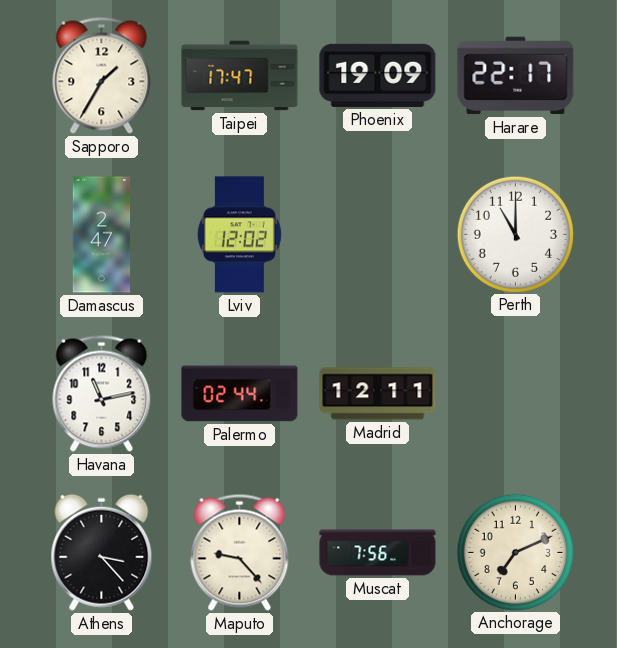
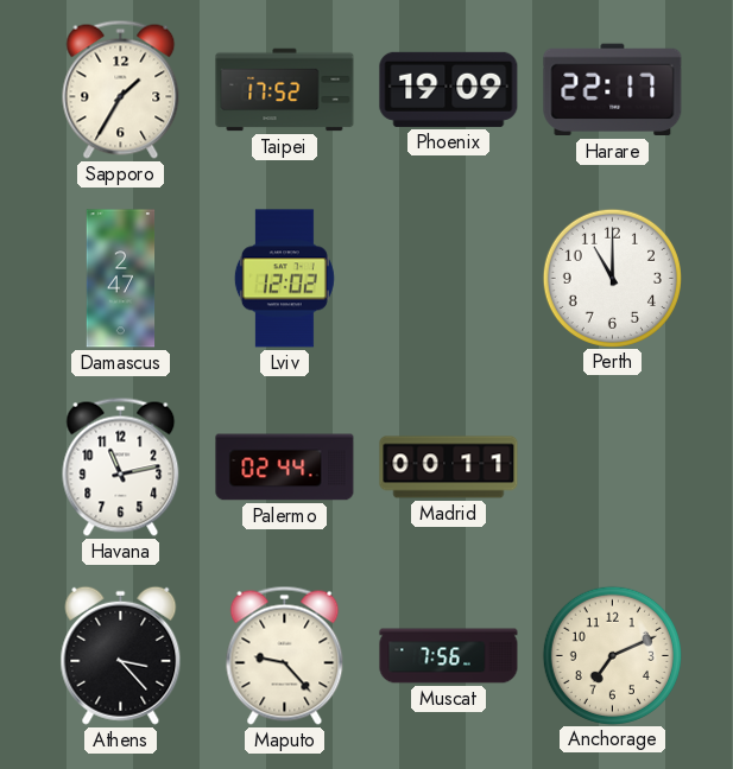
Taipei: 17:47 -> 17:52 (285, 90)
Madrid: 12:11 -> 00:11 (449, 468)
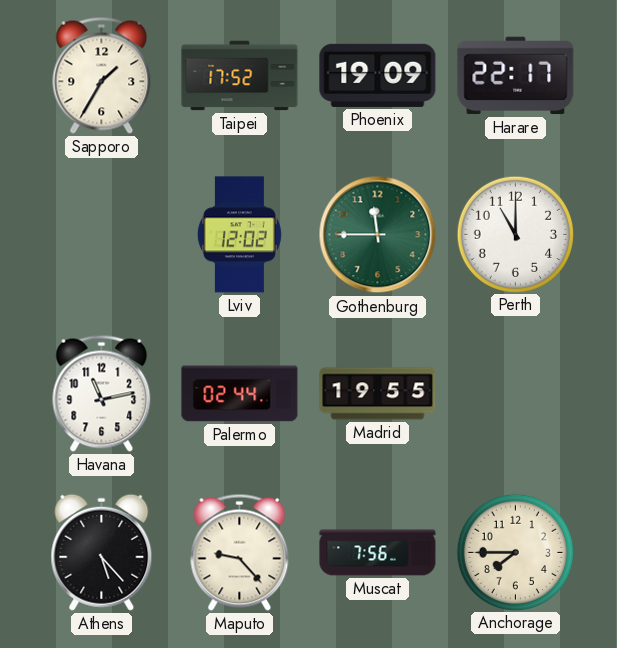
Damascus: 2:47 -> none (121, 279)
Gothenburg: none -> 11:45 (378, 235)
Madrid: 00:11 -> 19:55 (378, 394)
Athens: 3:23 -> 5:23 (102, 552)
Anchorage: 7:11 -> 7:45 (515, 552)
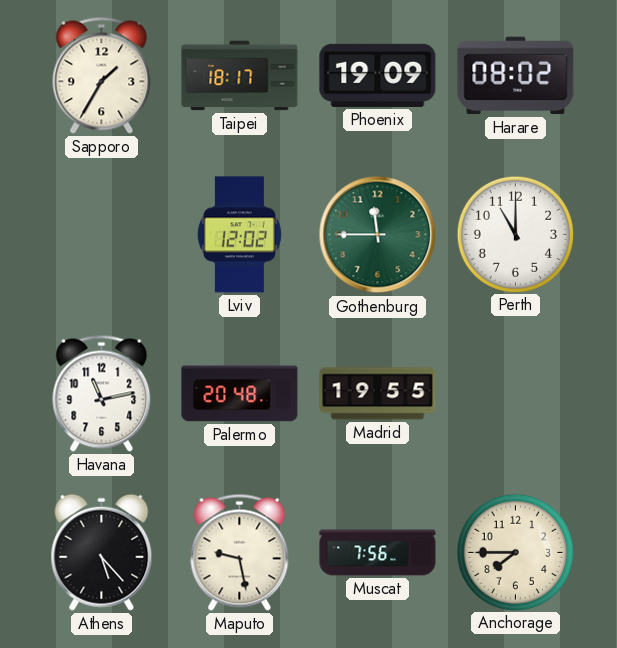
Taipei: 17:52 -> 18:17 (240, 76)
Harare: 22:17 -> 08:02 (516, 76)
Palermo: 02:44 -> 20:48 (240, 394)
Maputo: 9:23 -> 9:28 (240, 552)
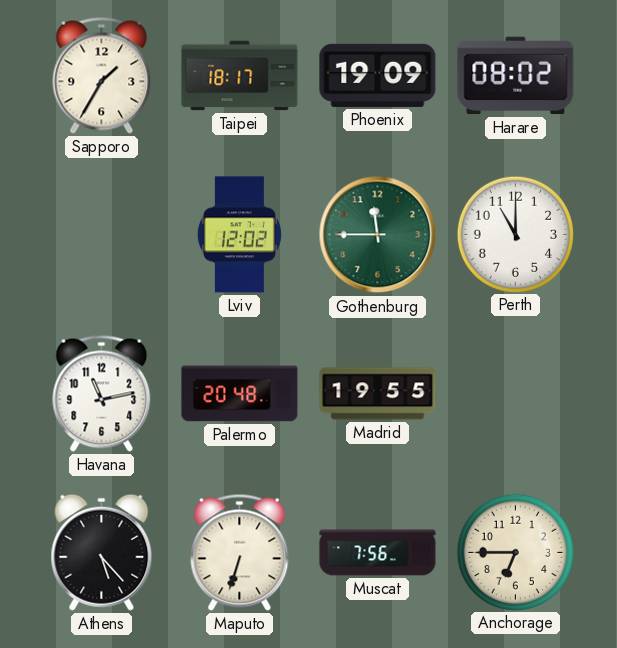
Maputo: 9:28 -> 6:33 (240, 552)
Anchorage: 7:45 -> 6:45 (515, 552)
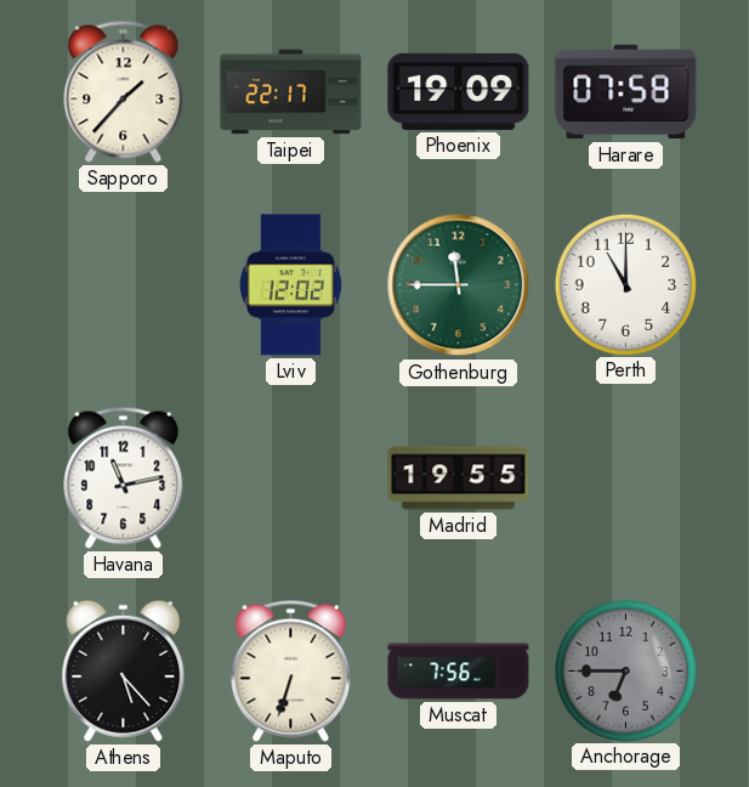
Sapporo: 1:35 -> 1:37 (124, 91)
Taipei: 18:17 -> 22:17 (291, 92)
Harare: 08:02 -> 07:58 (626, 92)
Palermo: 20:48 -> none (240, 394)
Anchorage dial: cream -> grey (625, 670)
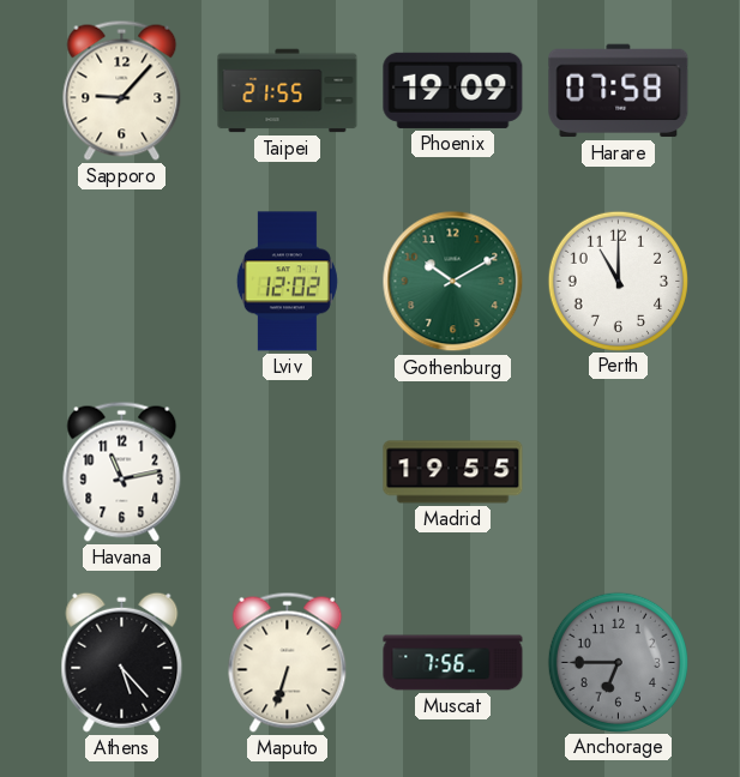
Sapporo: 1:37 -> 9:07 (122, 90)
Taipei: 22:17 -> 21:55 (288, 91)
Gothenburg: 11:45 -> 10:10 (453, 282)
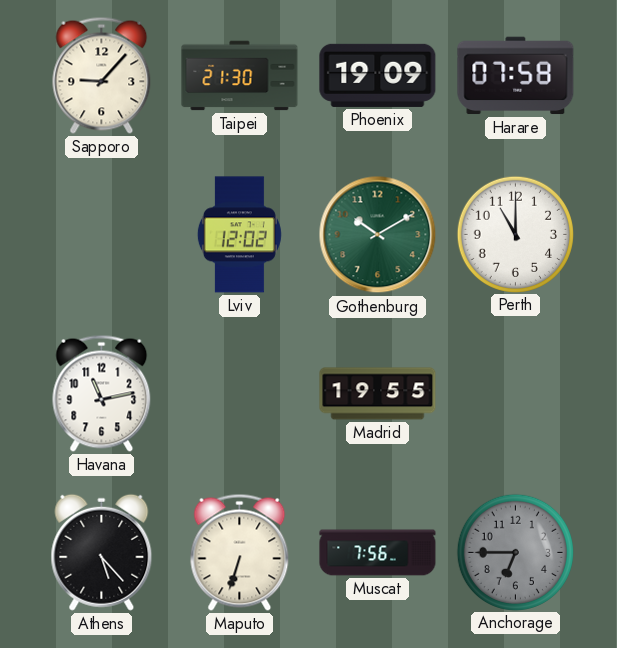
Taipei: 21:55 -> 21:30 (240, 76)
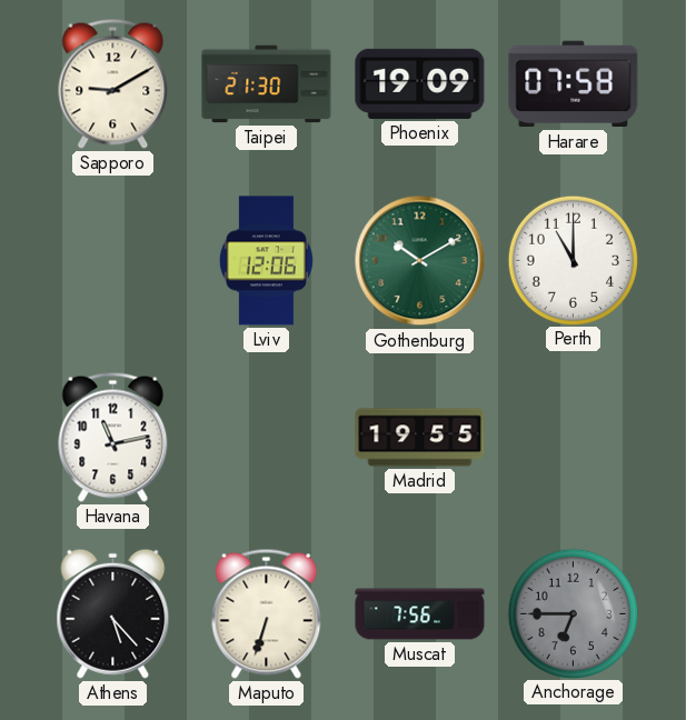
Sapporo: 9:07 -> 9:10 (113, 83)
Lviv: 12:02 -> 12:06 (266, 261)
